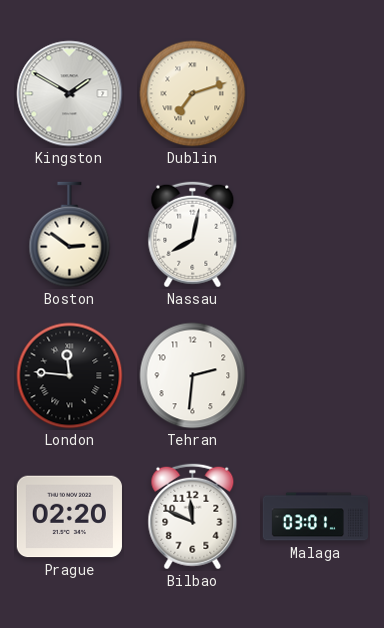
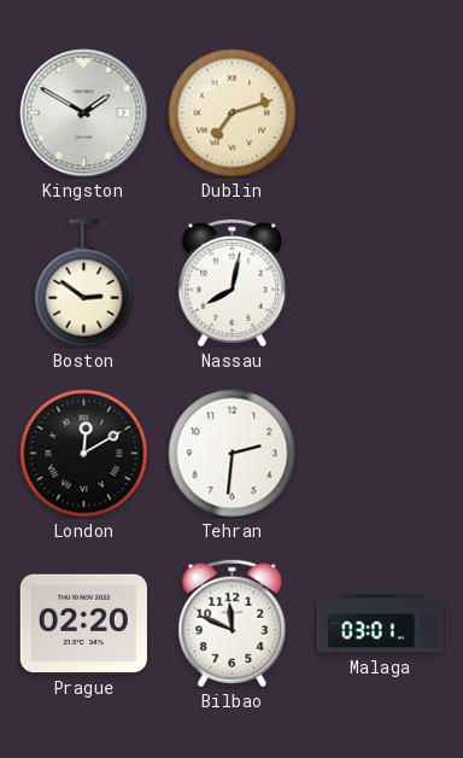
London: 11:46 -> 12:10 (84, 454)
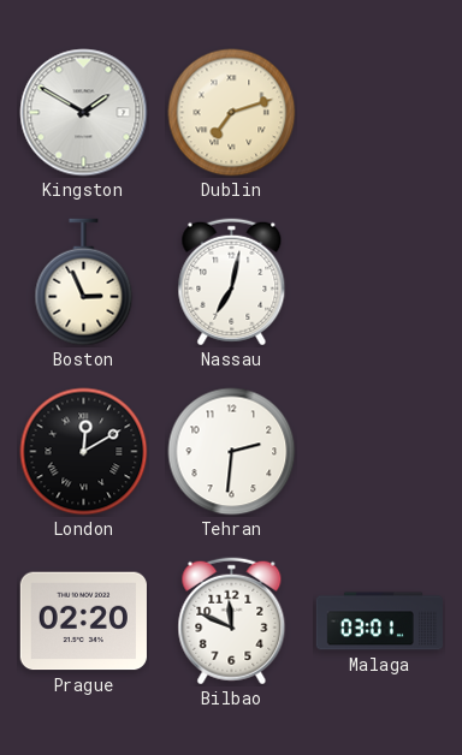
Boston: 2:51 -> 2:56 (84, 283)
Nassau: 8:02 -> 7:02 (232, 283)
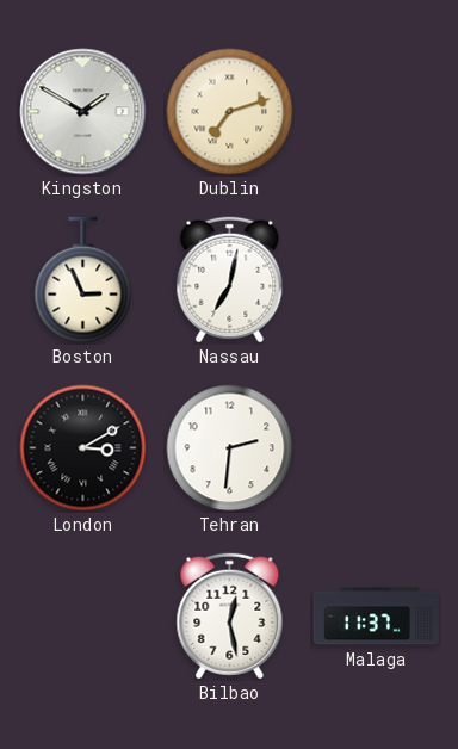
London: 12:10 -> 3:10 (83, 448)
Prague: 02:20 -> none (83, 622)
Bilbao: 11:49 -> 12:28 (230, 617)
Malaga: 03:01 -> 11:37 (376, 617)
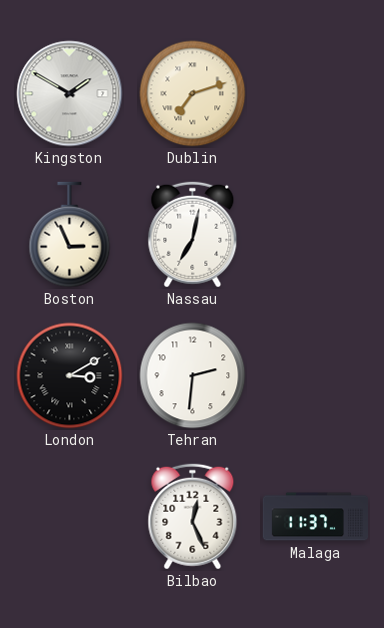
Bilbao: 12:28 -> 12:26 (193, 517)
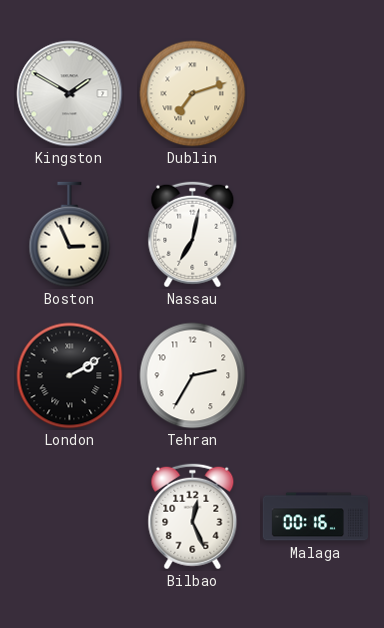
London: 3:10 -> 2:10 (70, 376)
Tehran: 2:31 -> 2:35 (193, 376)
Malaga: 11:37 -> 00:16 (315, 517)
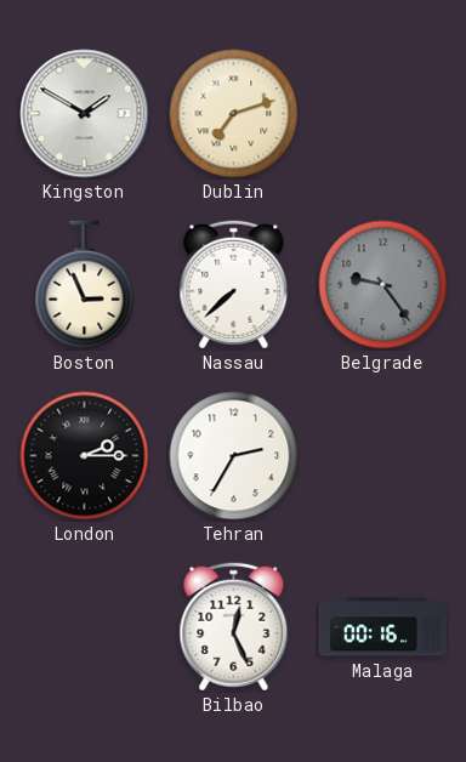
Nassau: 7:02 -> 7:38 (234, 285)
Belgrade: none -> 9:24 (383, 285)
London: 2:10 -> 2:15 (85, 456)
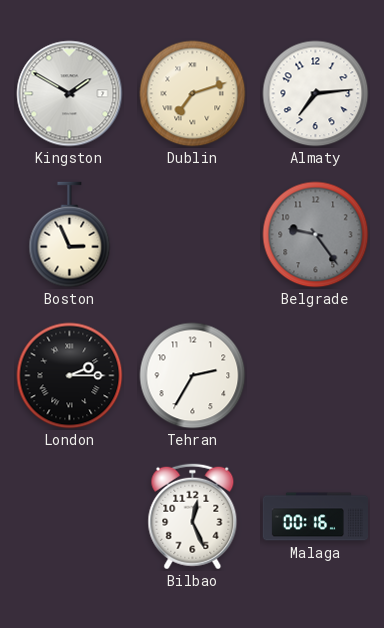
Almaty: none -> 7:14 (316, 94)
Nassau: 7:38 -> none (234, 285)
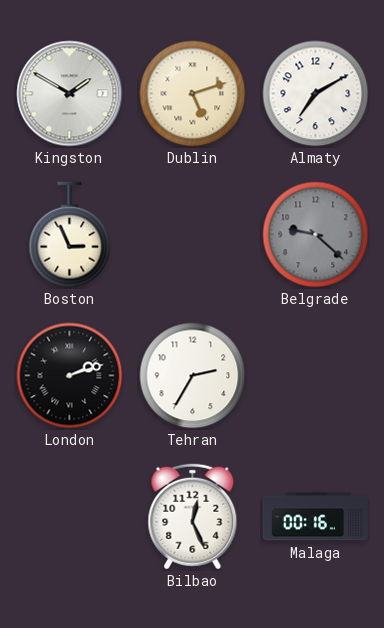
Dublin: 7:12 -> 5:12 (193, 94)
Almaty: 7:14 -> 7:10 (316, 94)
Belgrade: 9:24 -> 9:22 (316, 235)
London: 2:15 -> 2:12 (70, 376)
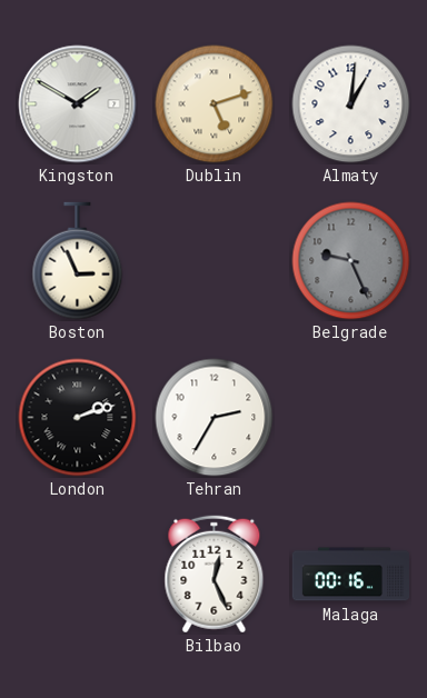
Almaty: 7:10 -> 1:01 (351, 104)
Belgrade: 9:22 -> 9:26 (351, 261)
